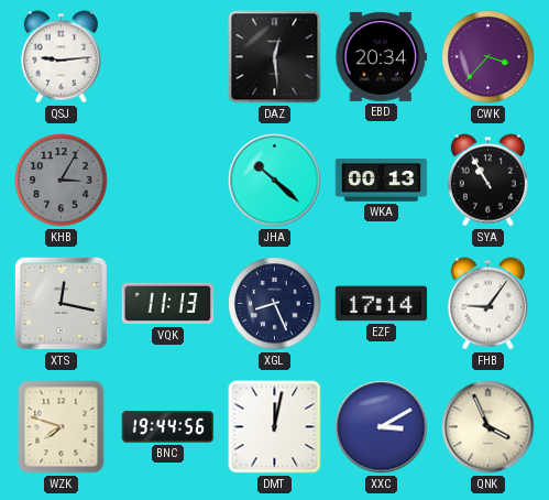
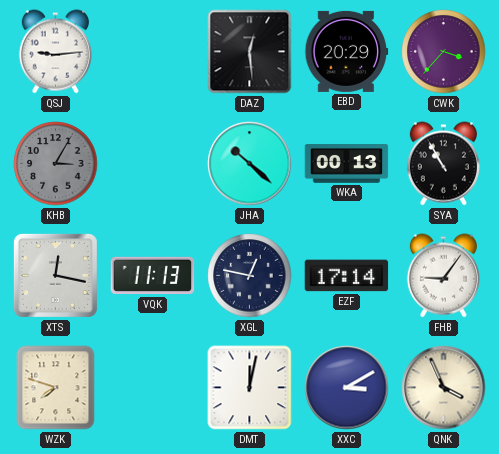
EBD: 20:34 -> 20:29 (347, 51)
XGL: 8:26 -> 12:47 (250, 276)
BNC: 19:44 -> none (168, 427)
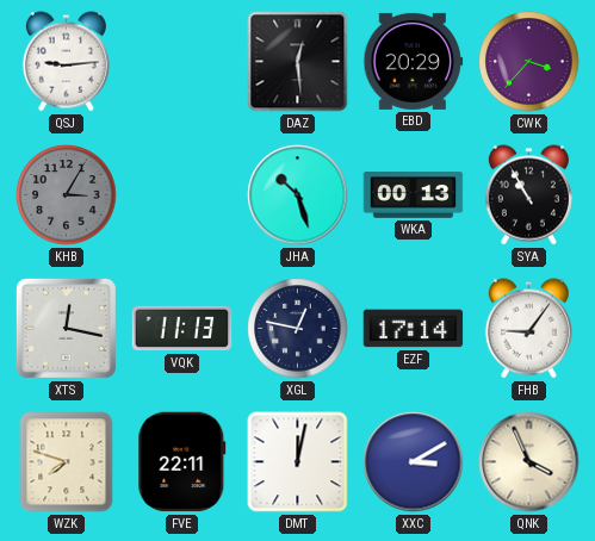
JHA: 10:22 -> 10:27 (298, 195)
FVE: none -> 22:11 (182, 462)
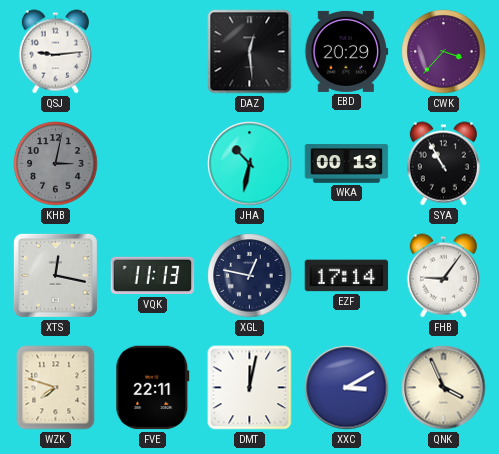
KHB: 3:05 -> 3:02 (56, 164)
JHA: 10:27 -> 10:32 (250, 164)
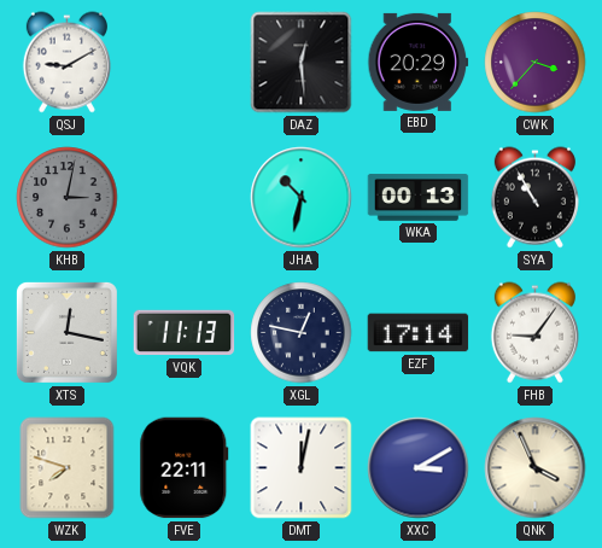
QSJ: 9:14 -> 9:10 (66, 63)
